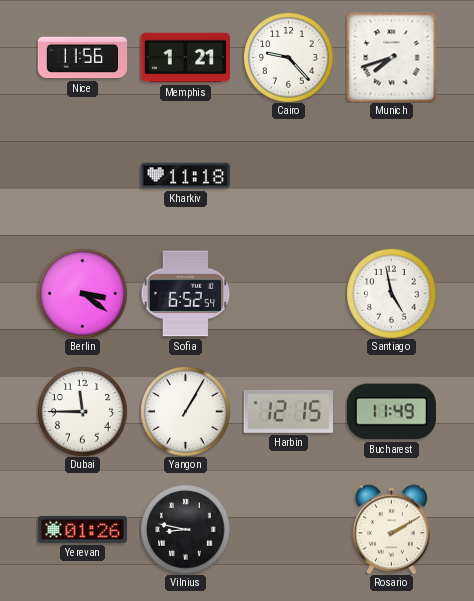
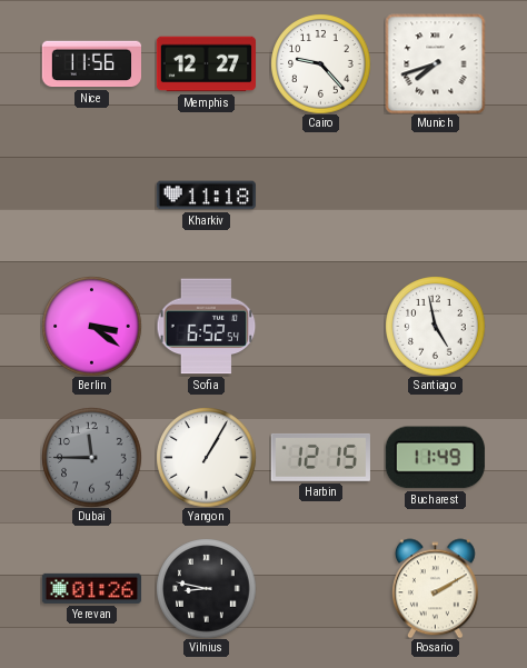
Memphis: 1:21 -> 12:27 (206, 64)
Dubai dial: white -> grey (91, 457)
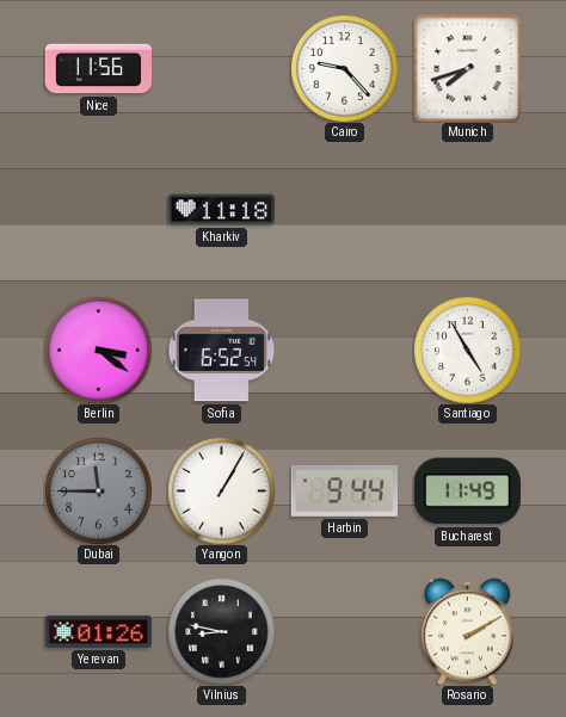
Memphis: 12:27 -> none (206, 64)
Santiago: 4:58 -> 4:55 (467, 350)
Harbin: 12:15 -> 9:44 (344, 490)
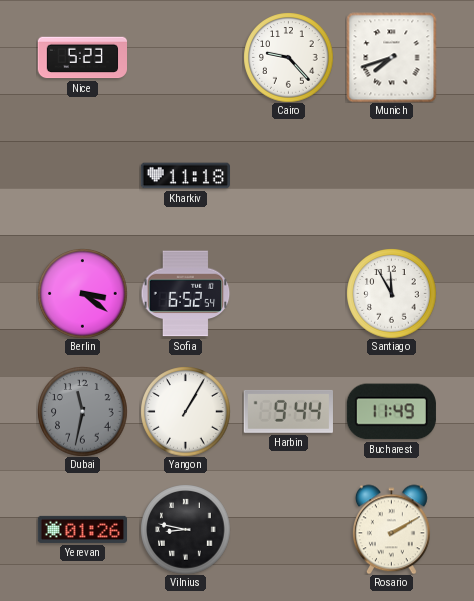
Nice: 11:56 -> 5:23 (82, 58)
Santiago: 4:55 -> 11:55 (391, 293)
Dubai: 11:45 -> 11:32 (82, 411)
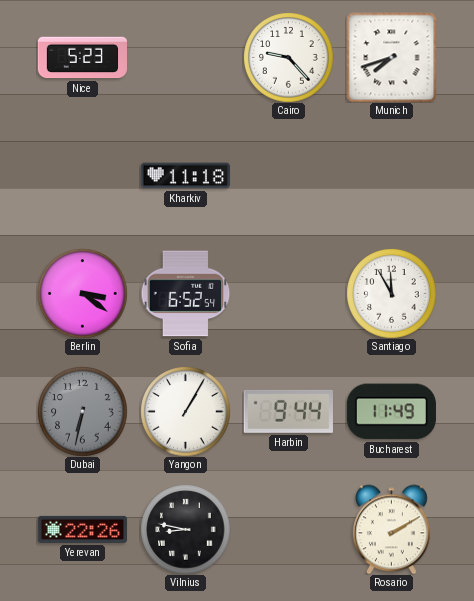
Dubai: 11:32 -> 6:32 (82, 411)
Yerevan: 01:26 -> 22:26 (82, 529)
